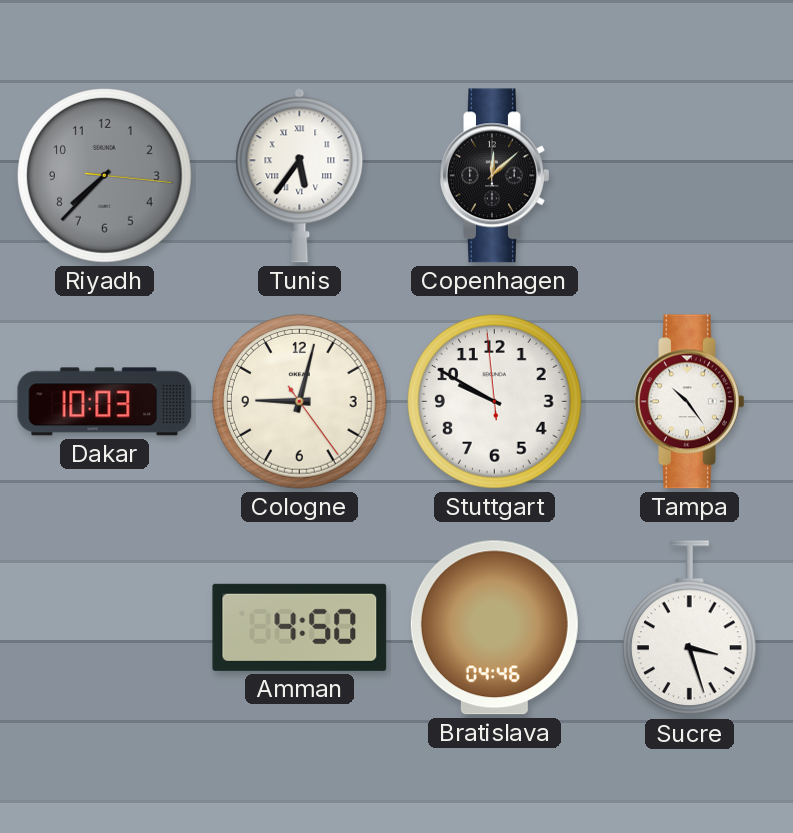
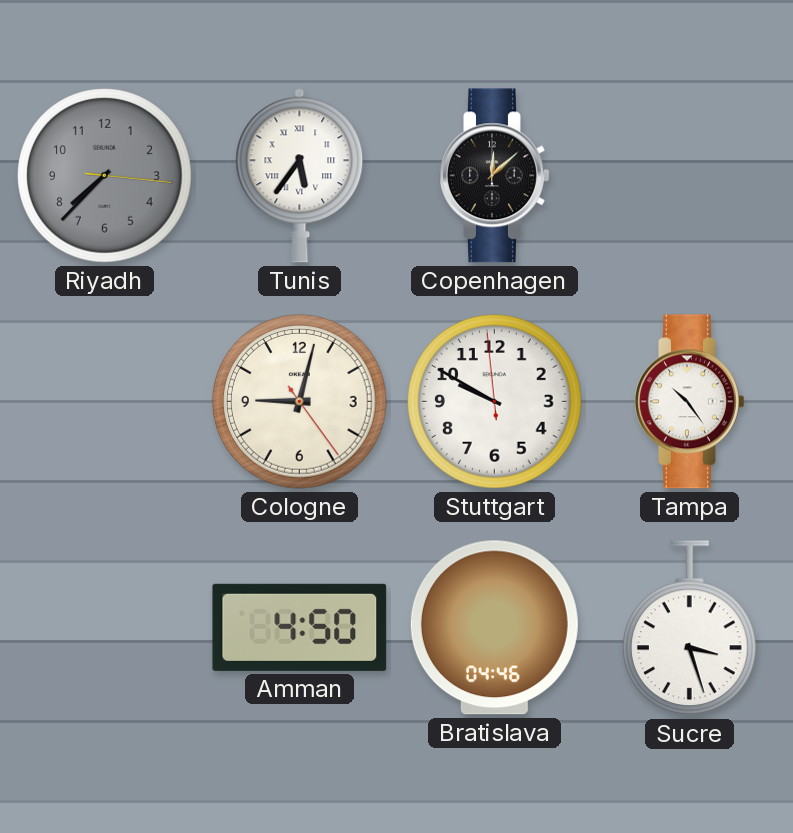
Dakar: 10:03 -> none (105, 402)
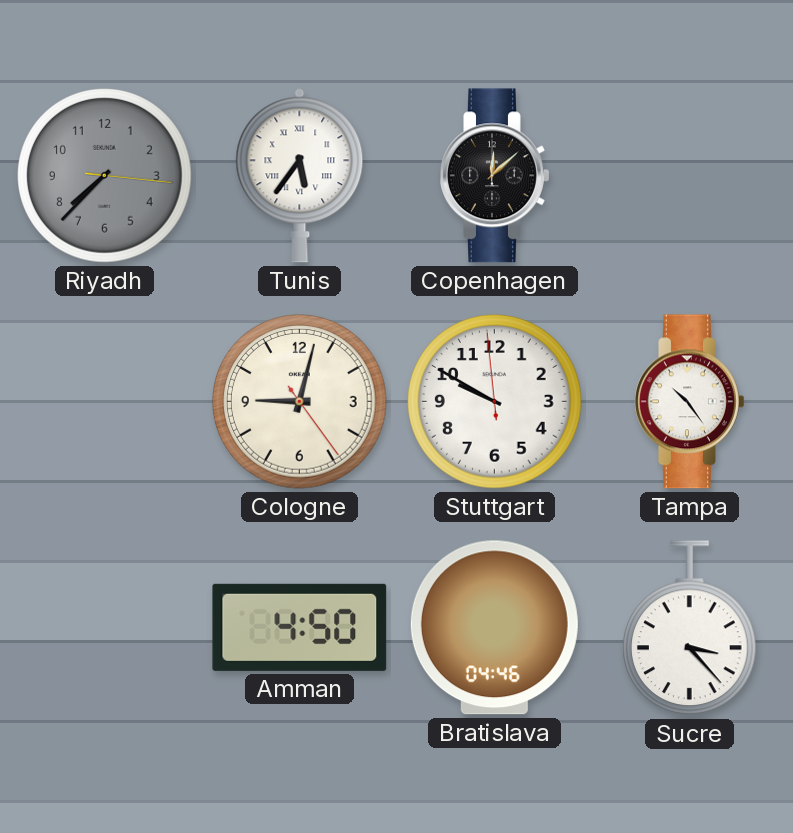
Sucre: 3:27 -> 3:23 (689, 628)
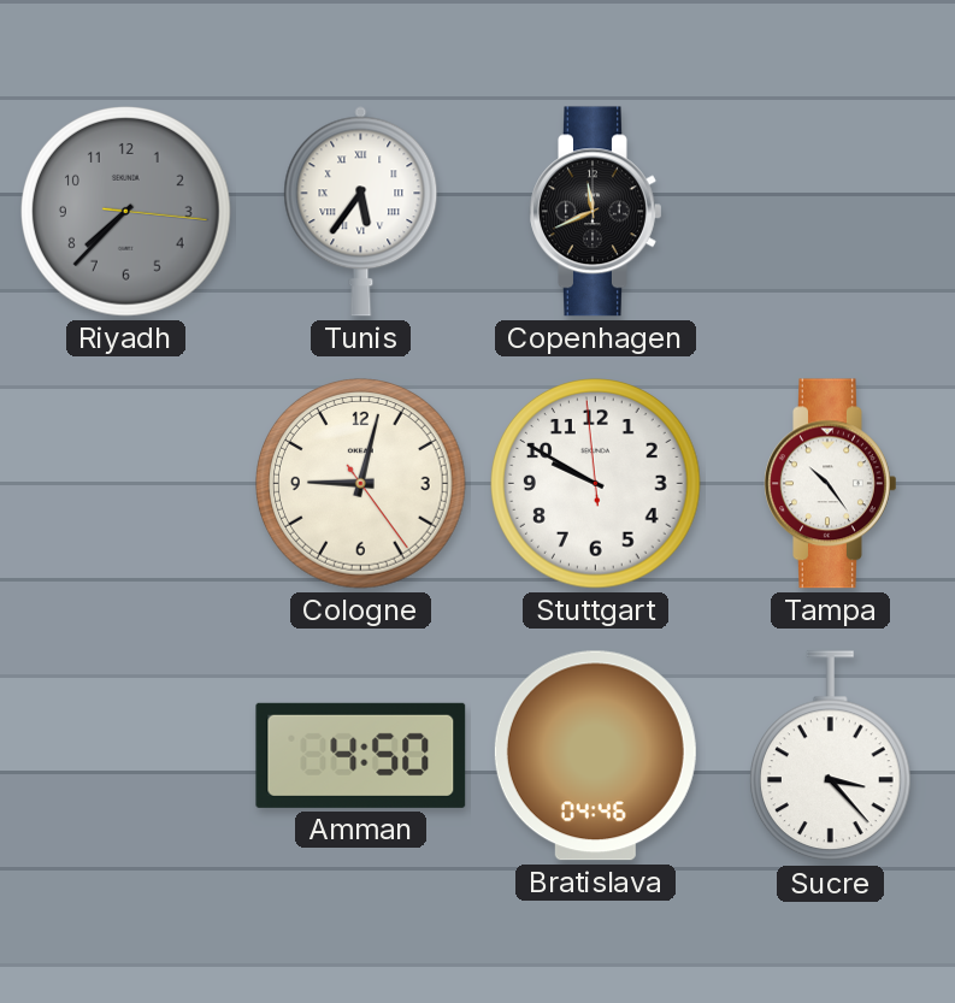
Copenhagen: 12:08 -> 11:41 (596, 212)
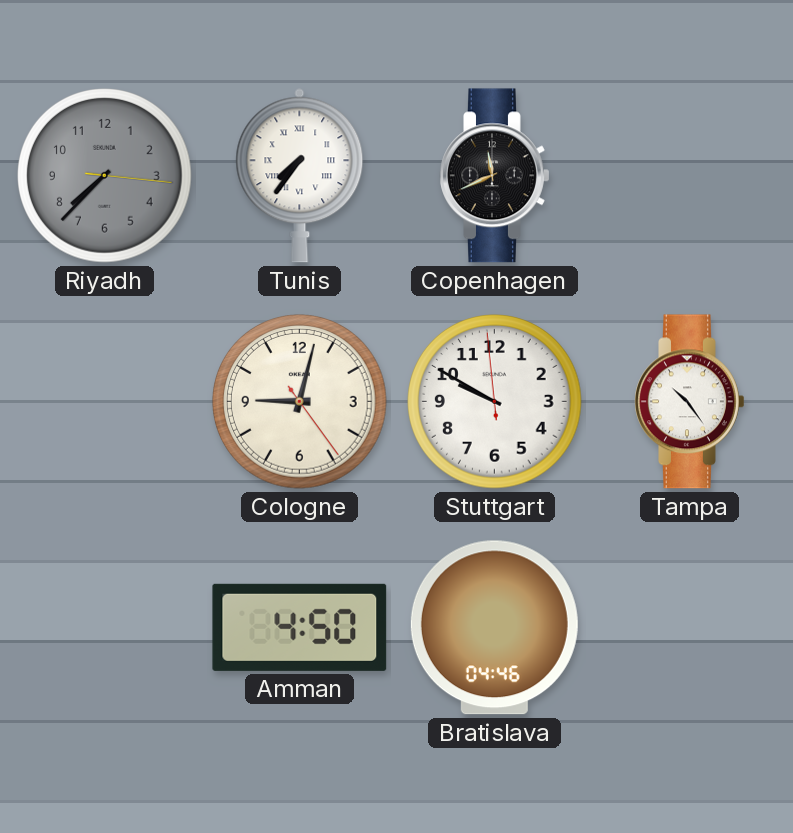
Tunis: 5:36 -> 7:36 (300, 176)
Sucre: 3:23 -> none (830, 756)
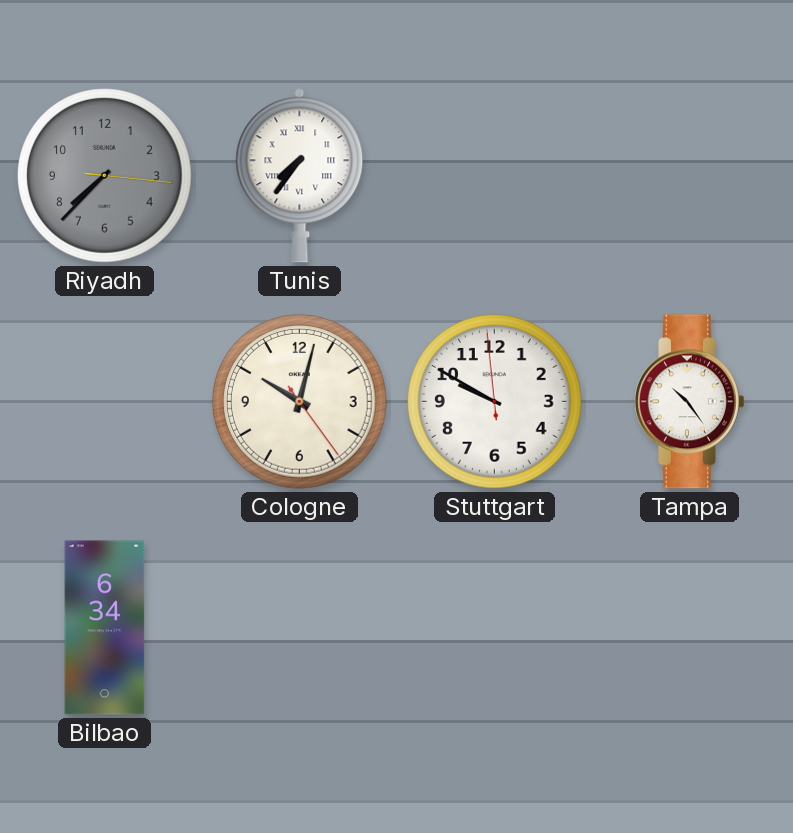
Copenhagen: 11:41 -> none (495, 176)
Cologne: 9:02 -> 10:02 (300, 402)
Bilbao: none -> 6:34 (105, 628)
Amman: 4:50 -> none (300, 627)
Bratislava: 04:46 -> none (494, 628)
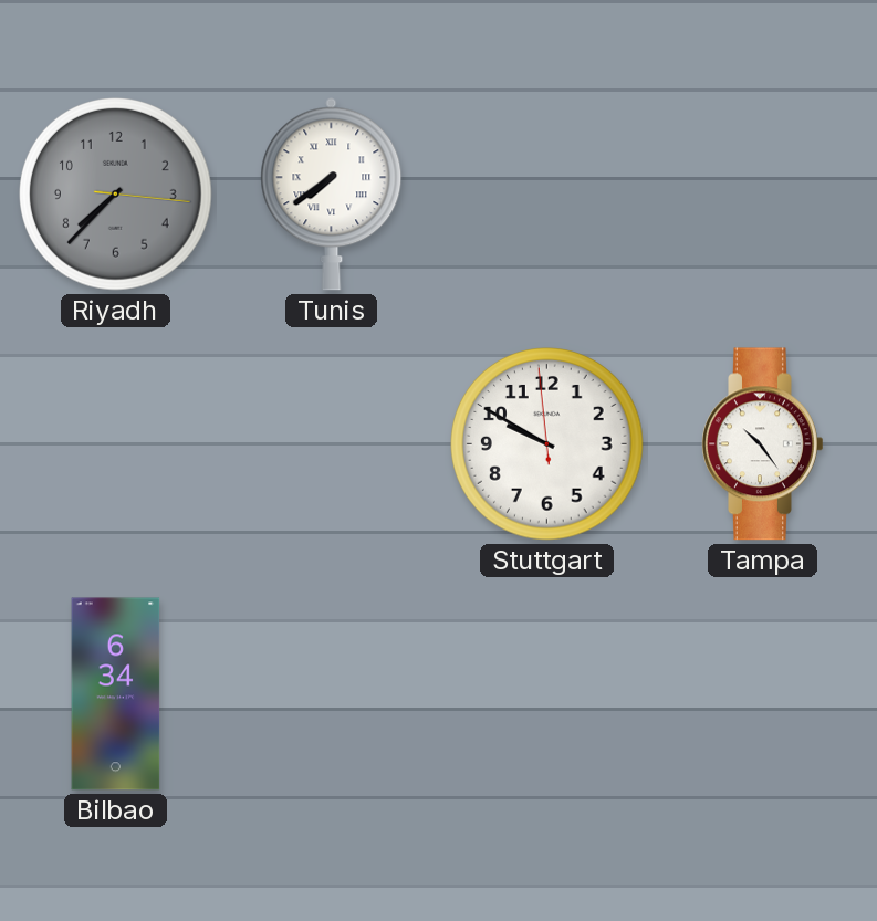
Tunis: 7:36 -> 7:39 (332, 195)
Cologne: 10:02 -> none (300, 402)
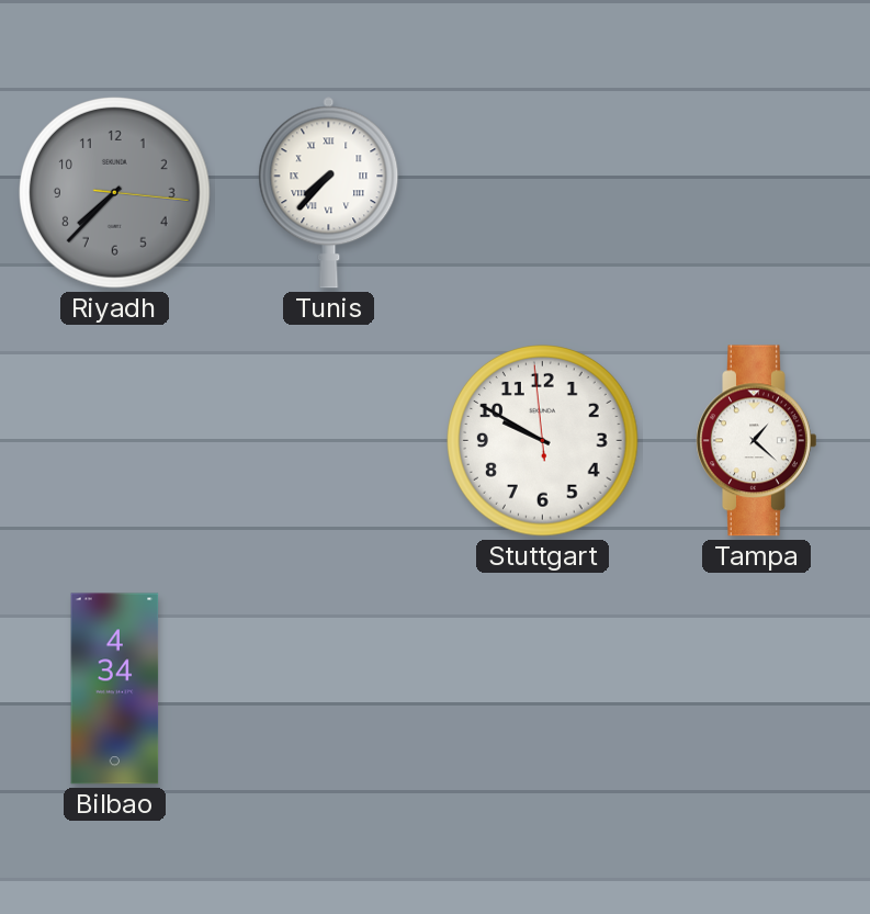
Tunis: 7:39 -> 7:37 (329, 193)
Tampa: 10:24 -> 1:22 (757, 441)
Bilbao: 6:34 -> 4:34 (115, 689)
